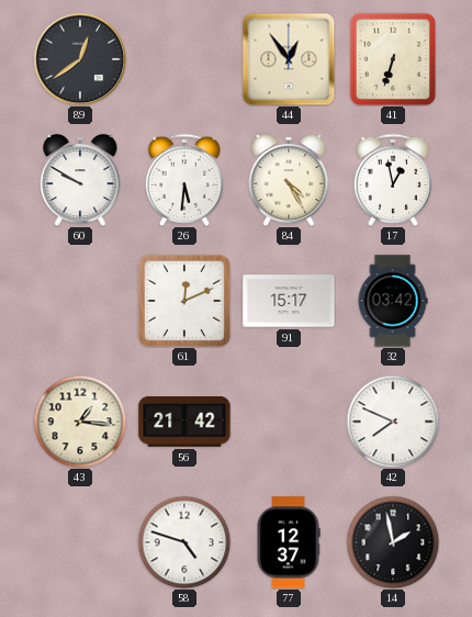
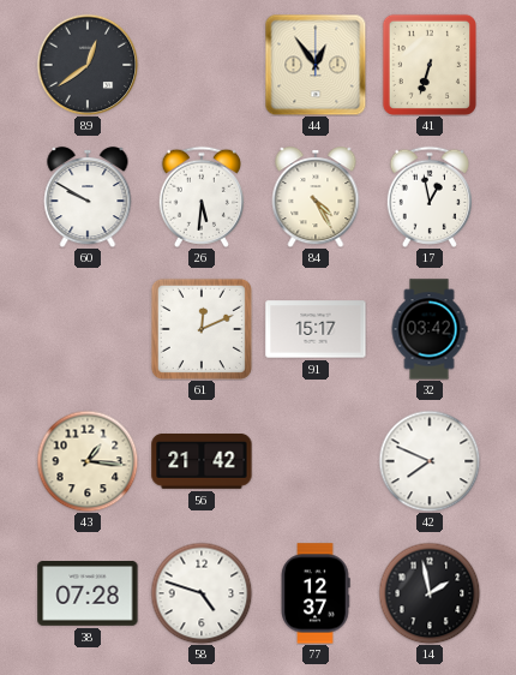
38: none -> 07:28 (88, 595)
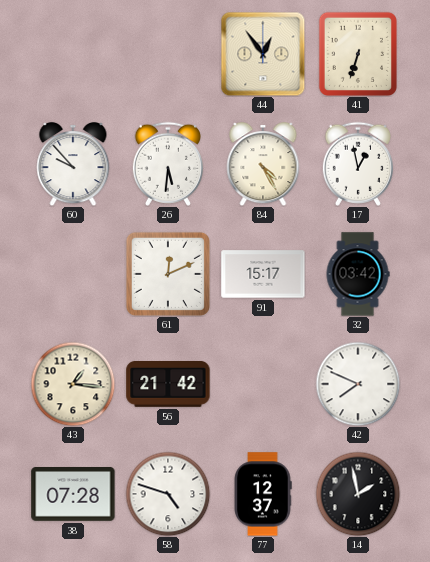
89: 12:39 -> none (88, 65)
60: 9:50 -> 9:53 (73, 165)
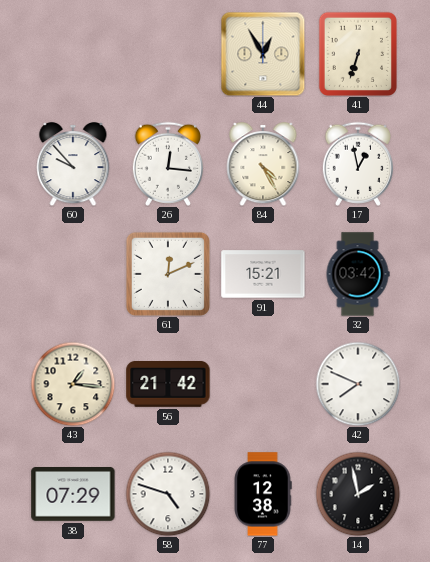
44: 12:54 -> 12:55 (263, 54)
26: 5:31 -> 12:16 (168, 164)
91: 15:17 -> 15:21 (263, 274)
38: 07:28 -> 07:29 (73, 495)
77: 12:37 -> 12:38 (263, 494)
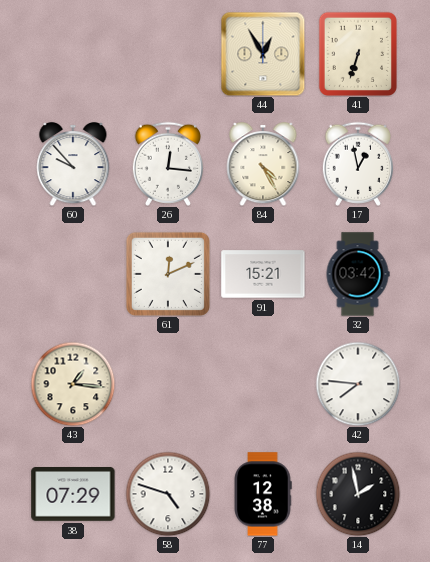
56: 21:42 -> none (168, 385)
42: 7:49 -> 7:46 (358, 384)
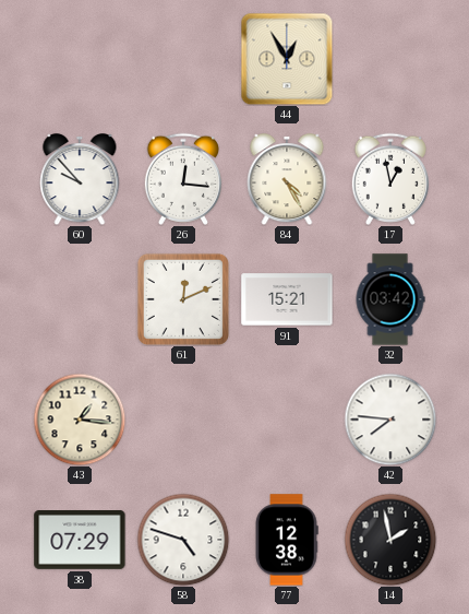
41: 6:33 -> none (358, 54)
